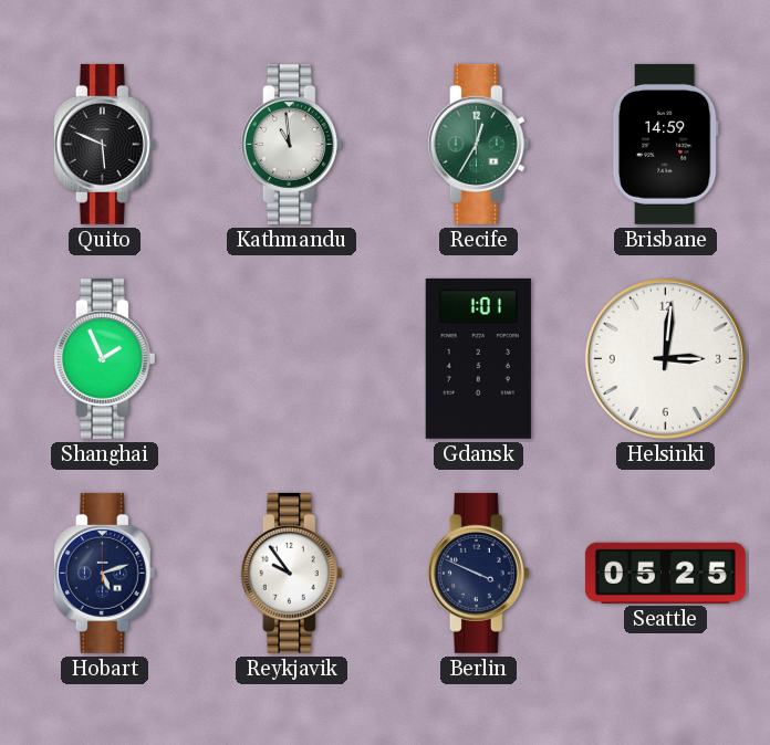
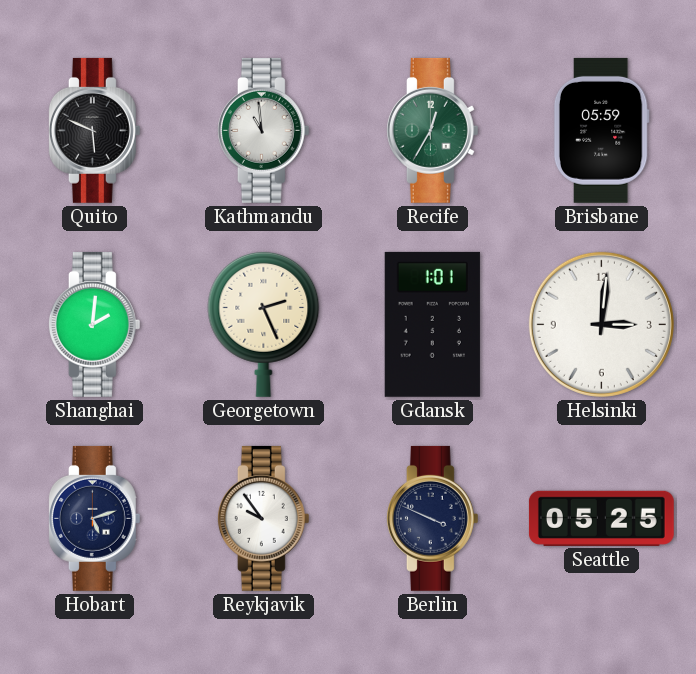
Brisbane: 14:59 -> 05:59 (601, 130)
Shanghai: 1:56 -> 2:01 (94, 324)
Georgetown: none -> 2:26 (264, 324)
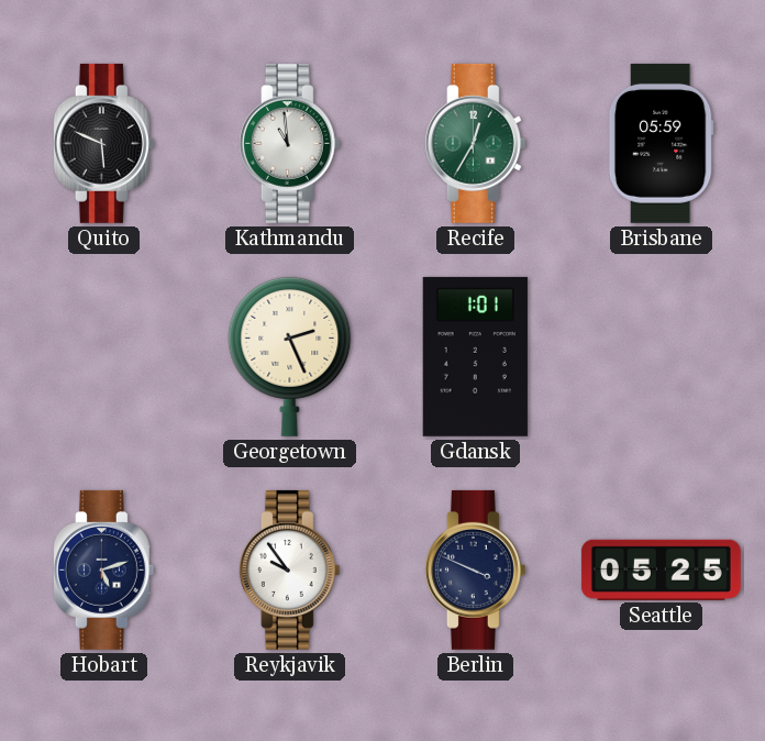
Shanghai: 2:01 -> none (94, 324)
Helsinki: 3:01 -> none (601, 324)
